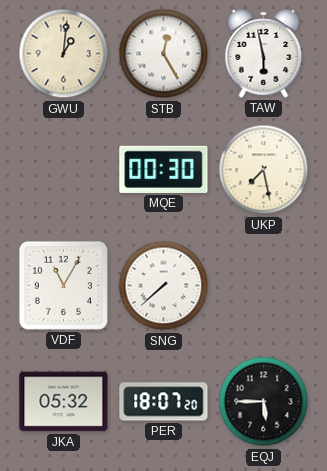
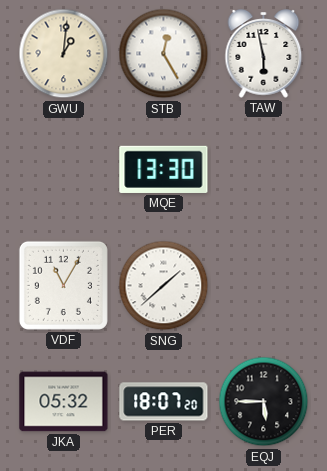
MQE: 00:30 -> 13:30 (164, 169)
UKP: 7:28 -> none (264, 170)
SNG: 7:38 -> 1:38 (164, 286)
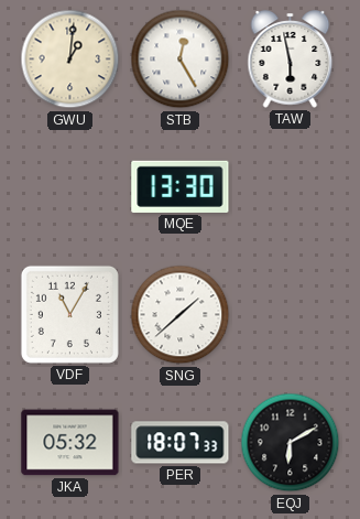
PER: 18:07:20 -> 18:07:33 (181, 443)
EQJ: 5:45 -> 6:10 (291, 443)
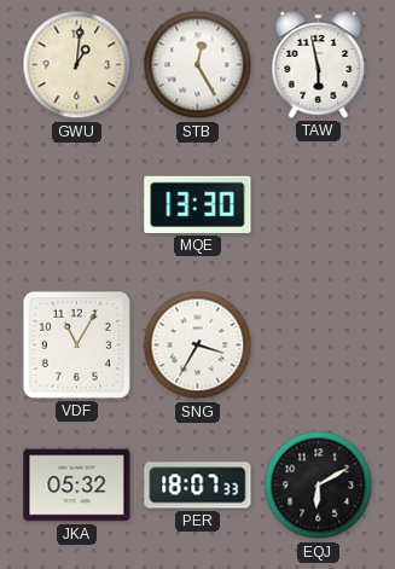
SNG: 1:38 -> 3:35 (198, 346)
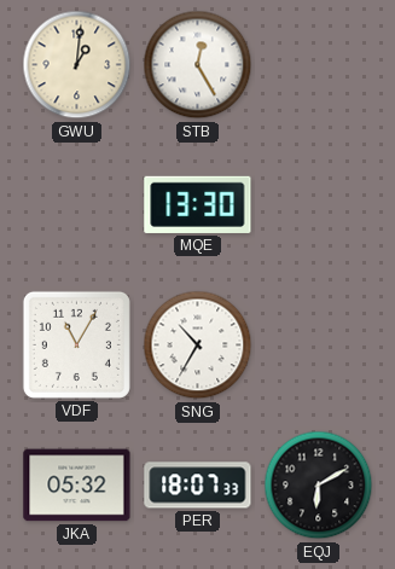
TAW: 5:58 -> none (319, 65)
SNG: 3:35 -> 10:35 (198, 346)
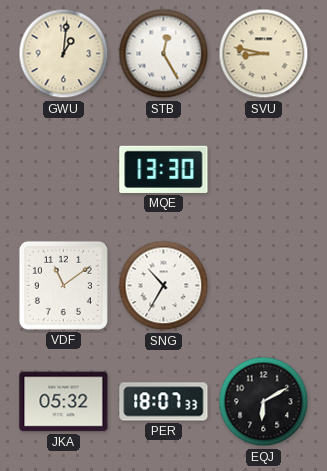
SVU: none -> 8:47 (264, 54)
VDF: 11:05 -> 11:09 (63, 285)
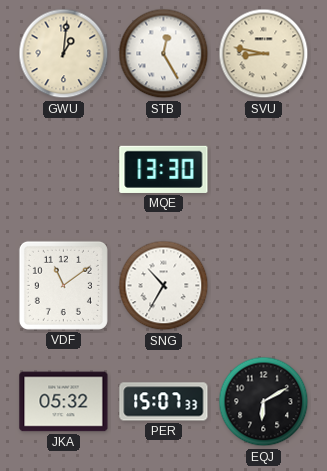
PER: 18:07 -> 15:07 (164, 402)
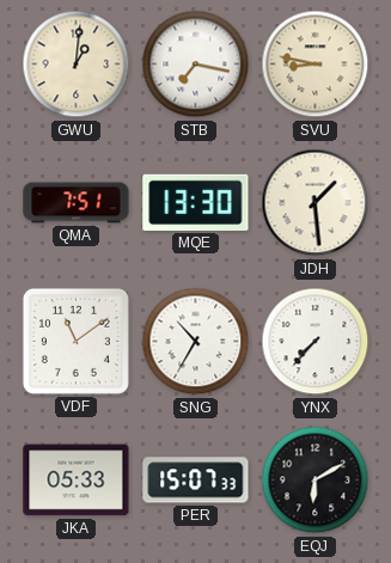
STB: 12:25 -> 7:17 (196, 65)
QMA: none -> 7:51 (77, 203)
JDH: none -> 1:29 (316, 203)
YNX: none -> 7:37 (316, 342)
JKA: 05:32 -> 05:33 (77, 481)
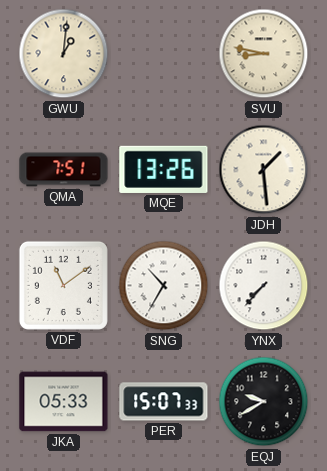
STB: 7:17 -> none (196, 65)
MQE: 13:30 -> 13:26 (164, 169)
EQJ: 6:10 -> 9:40 (264, 402)
